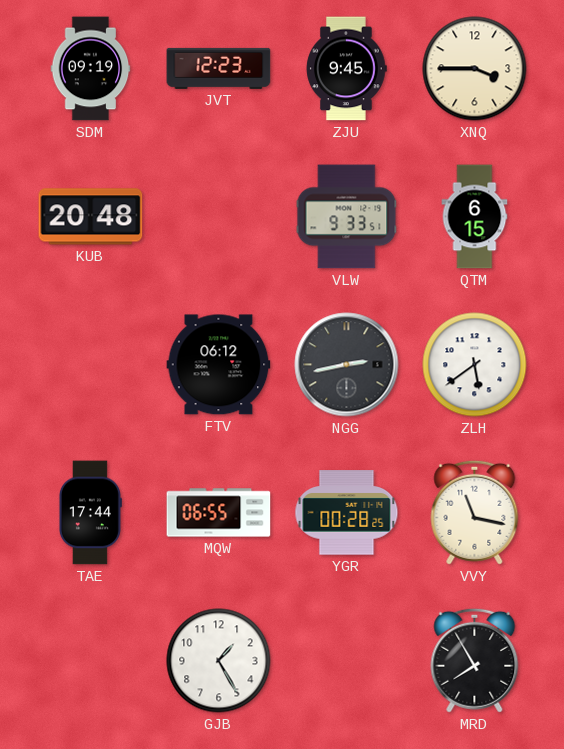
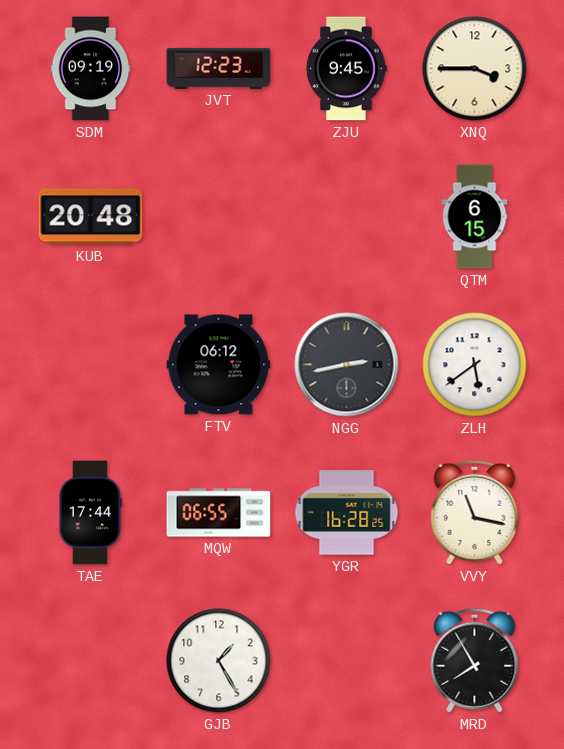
VLW: 9:33 -> none (347, 217)
YGR: 00:28 -> 16:28 (347, 513)
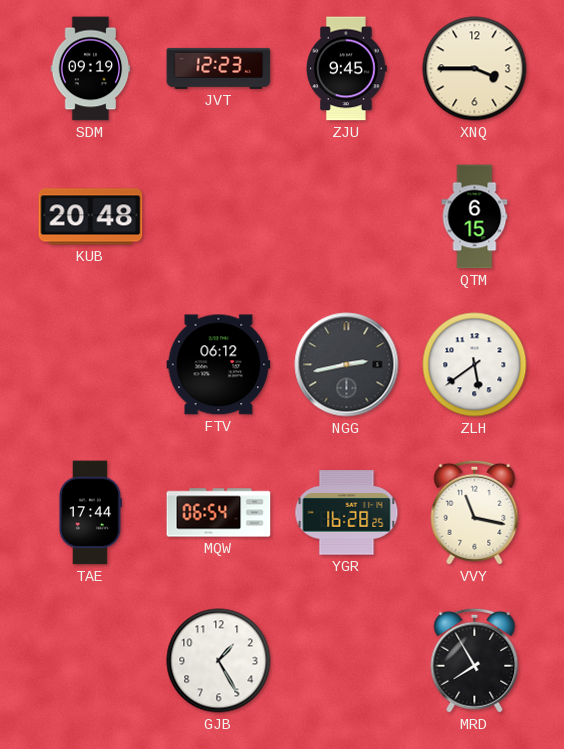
MQW: 06:55 -> 06:54 (219, 513)
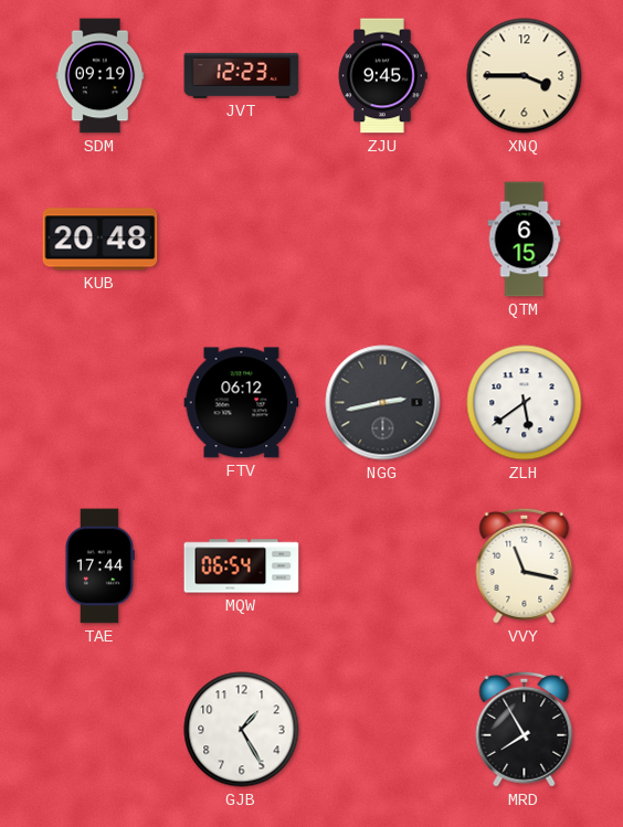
YGR: 16:28 -> none (347, 513)
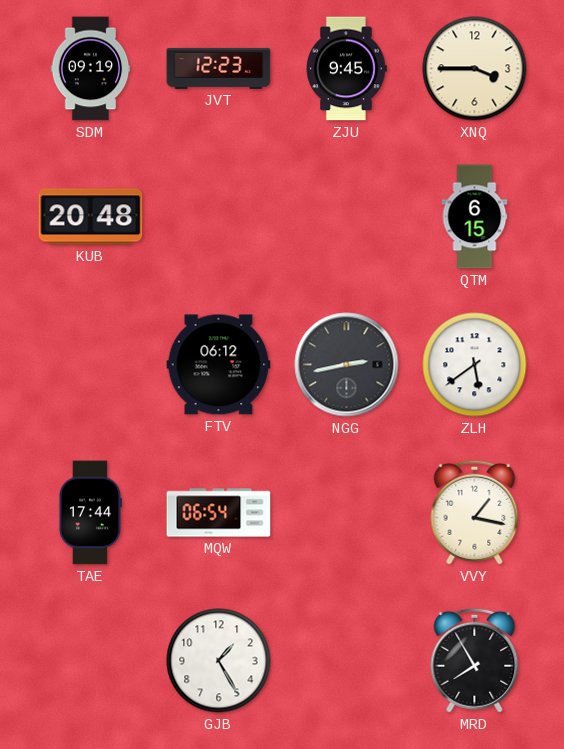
VVY: 11:17 -> 1:17 (475, 512)
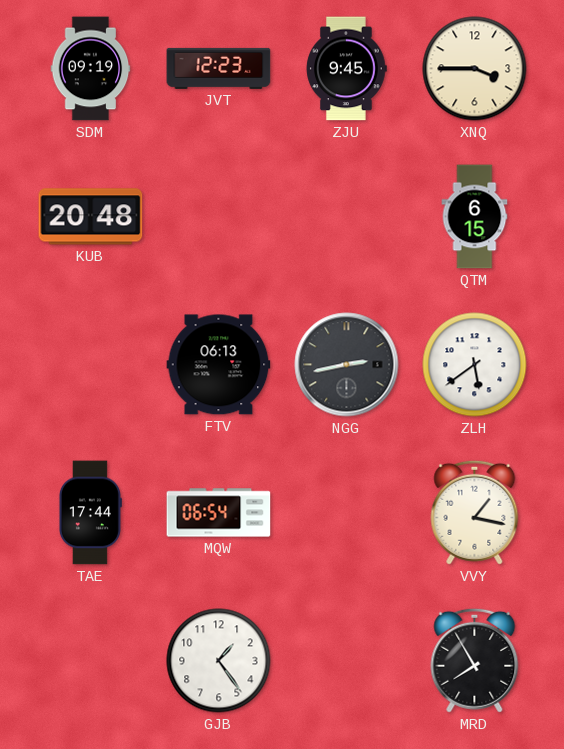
FTV: 06:12 -> 06:13 (219, 365)
GJB: 1:25 -> 1:24 (219, 661)
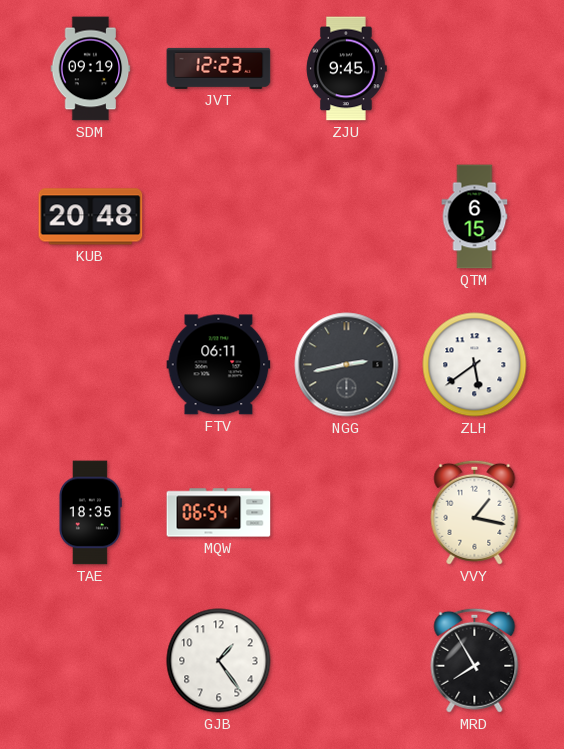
XNQ: 3:45 -> none (475, 69)
FTV: 06:13 -> 06:11 (219, 365)
TAE: 17:44 -> 18:35 (90, 513)
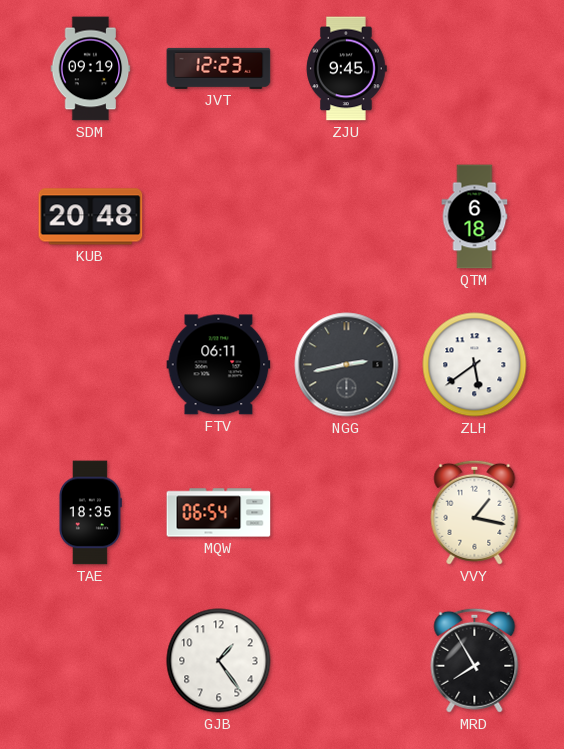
QTM: 6:15 -> 6:18 (475, 217)
